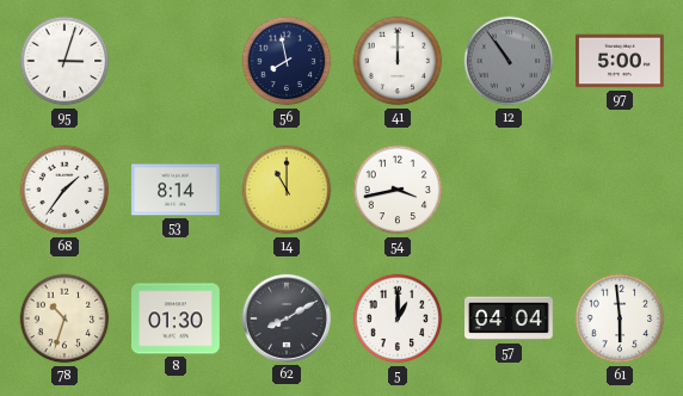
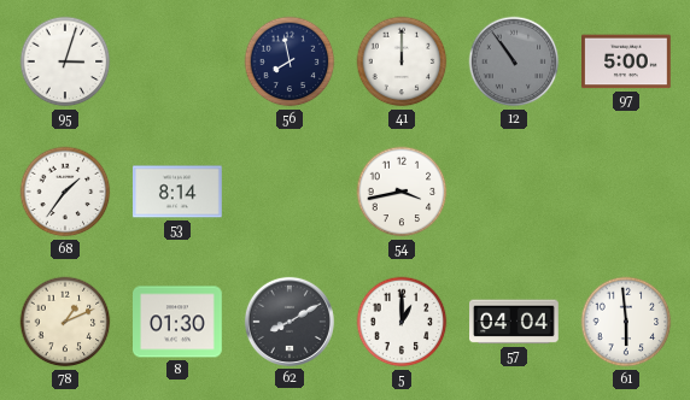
14: 11:00 -> none (287, 190)
78: 10:33 -> 1:11 (65, 322)
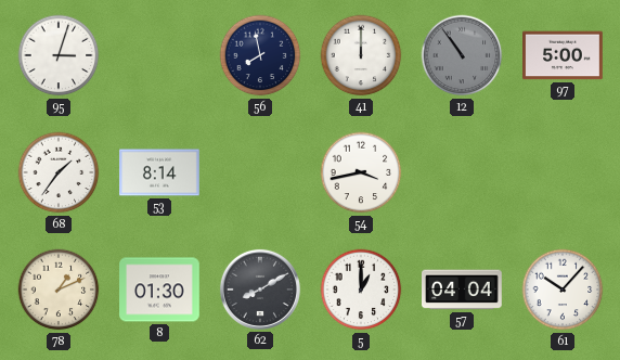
61: 5:59 -> 10:07 (563, 290)
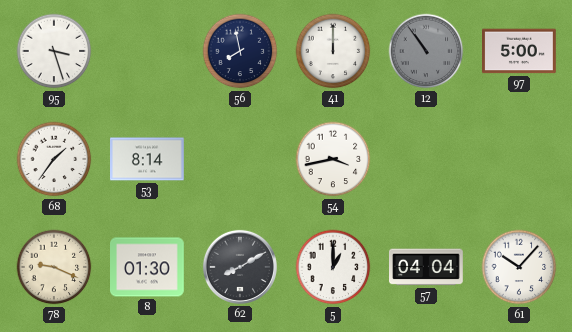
95: 3:03 -> 3:27 (54, 51)
78: 1:11 -> 9:19 (54, 267)
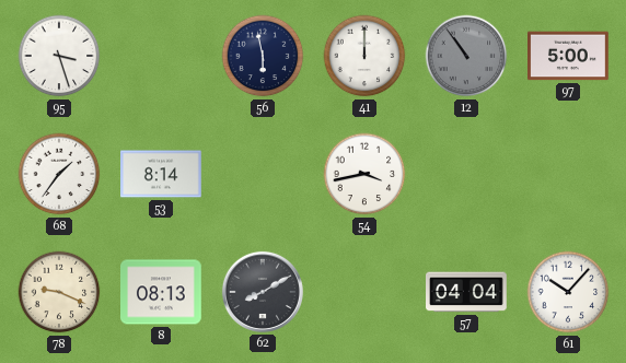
56: 7:58 -> 5:58 (263, 56)
8: 01:30 -> 08:13 (162, 292)
5: 1:00 -> none (333, 267)
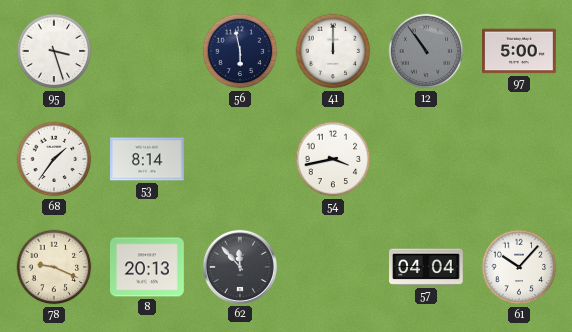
8: 08:13 -> 20:13 (148, 267)
62: 8:10 -> 11:53 (240, 267)
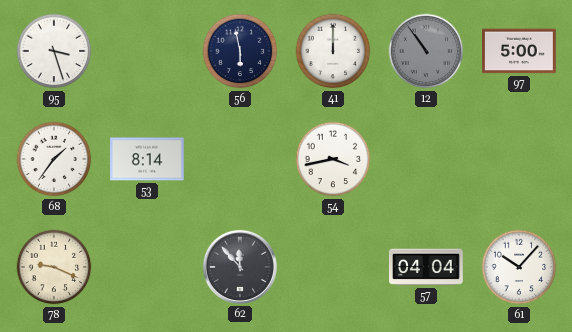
8: 20:13 -> none (148, 267)
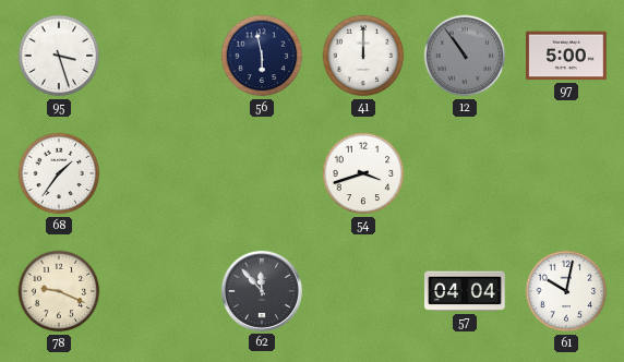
53: 8:14 -> none (148, 159)
54: 3:43 -> 3:42 (363, 173)
61: 10:07 -> 10:02 (566, 291)
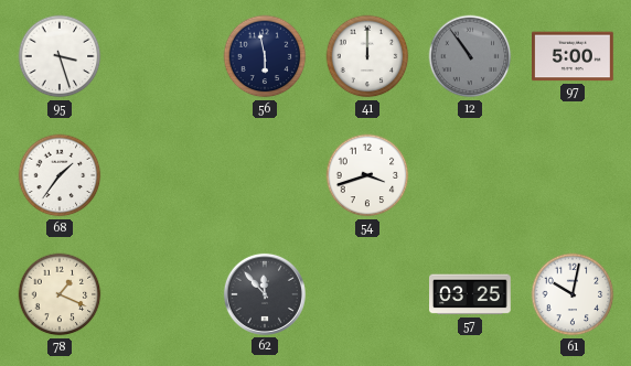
78: 9:19 -> 1:19 (60, 294)
57: 04:04 -> 03:25 (471, 294)
